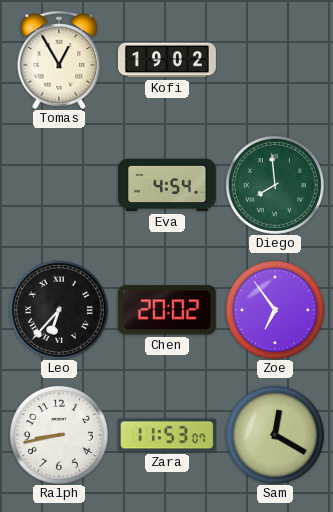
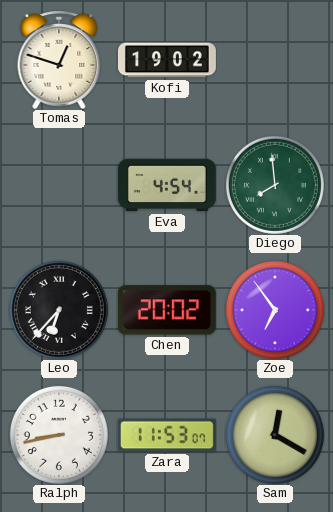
Tomas: 12:55 -> 12:48 (59, 60)
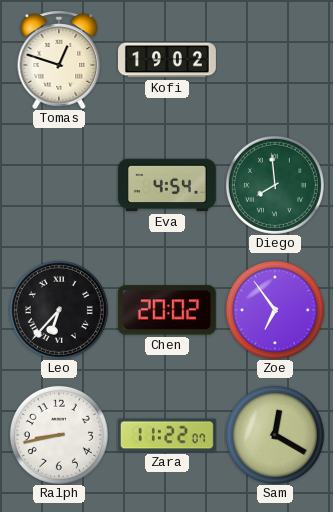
Zara: 11:53 -> 11:22 (167, 435)
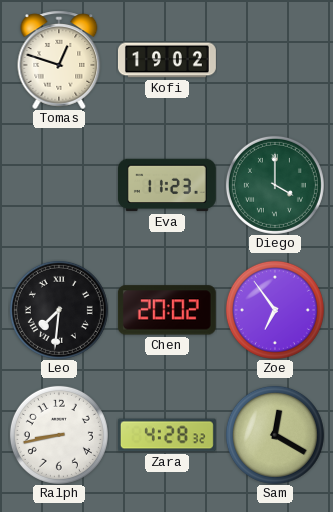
Eva: 4:54 -> 11:23 (167, 185)
Diego: 7:59 -> 4:00 (275, 185)
Leo: 6:37 -> 7:31 (59, 310)
Zara: 11:22 -> 4:28 (167, 435)
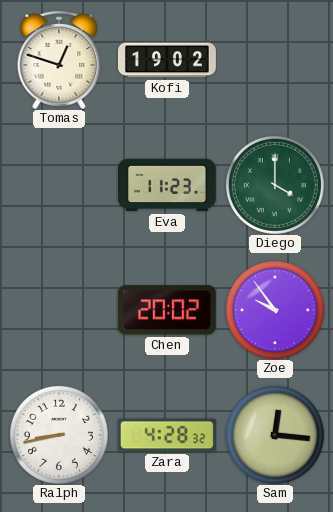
Leo: 7:31 -> none (59, 310)
Zoe: 6:54 -> 9:54 (275, 310)
Sam: 12:20 -> 12:16 (275, 435)
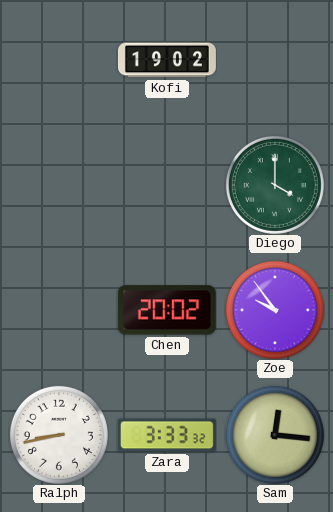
Tomas: 12:48 -> none (59, 60)
Eva: 11:23 -> none (167, 185)
Zara: 4:28 -> 3:33 (167, 435)
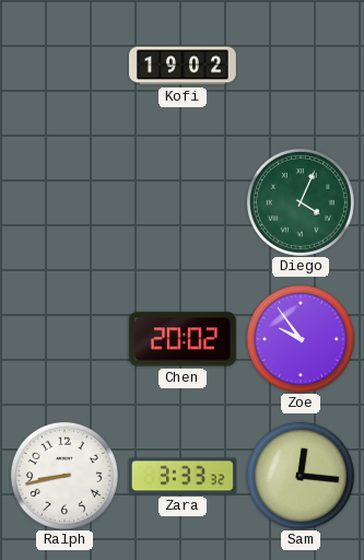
Diego: 4:00 -> 4:04 (301, 202)
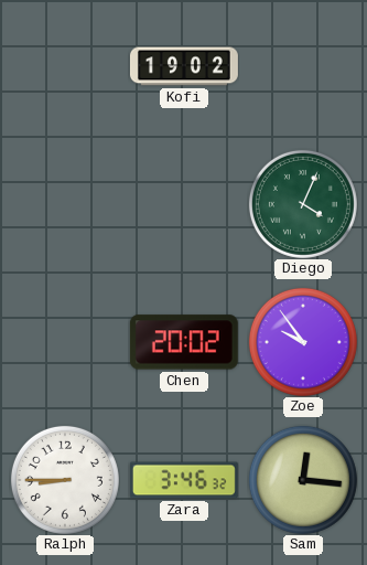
Ralph: 8:43 -> 8:45 (65, 480)
Zara: 3:33 -> 3:46 (184, 480)
